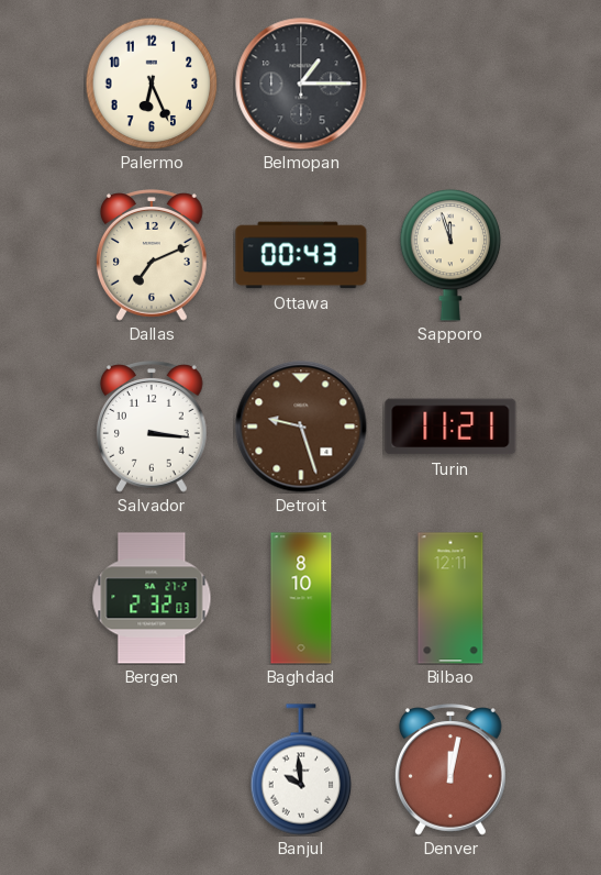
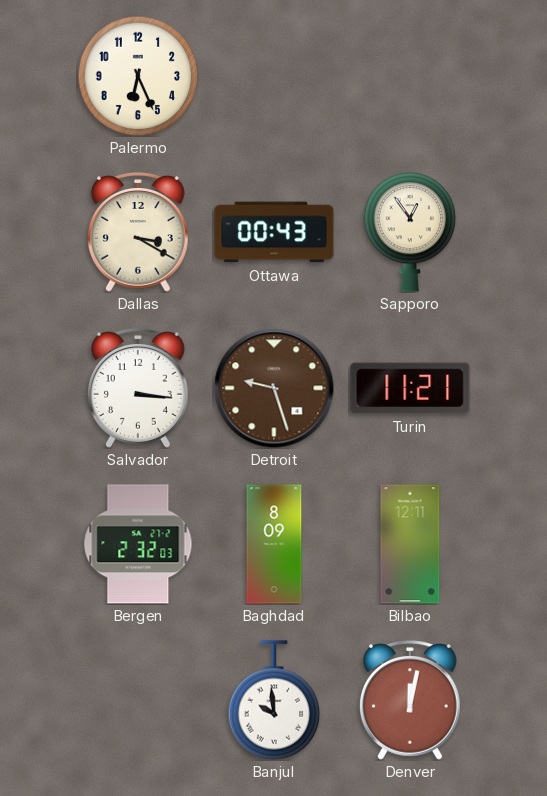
Belmopan: 1:15 -> none (301, 84)
Dallas: 7:11 -> 3:20 (139, 232)
Sapporo: 11:57 -> 12:54 (410, 232)
Baghdad: 8:10 -> 8:09 (274, 544)
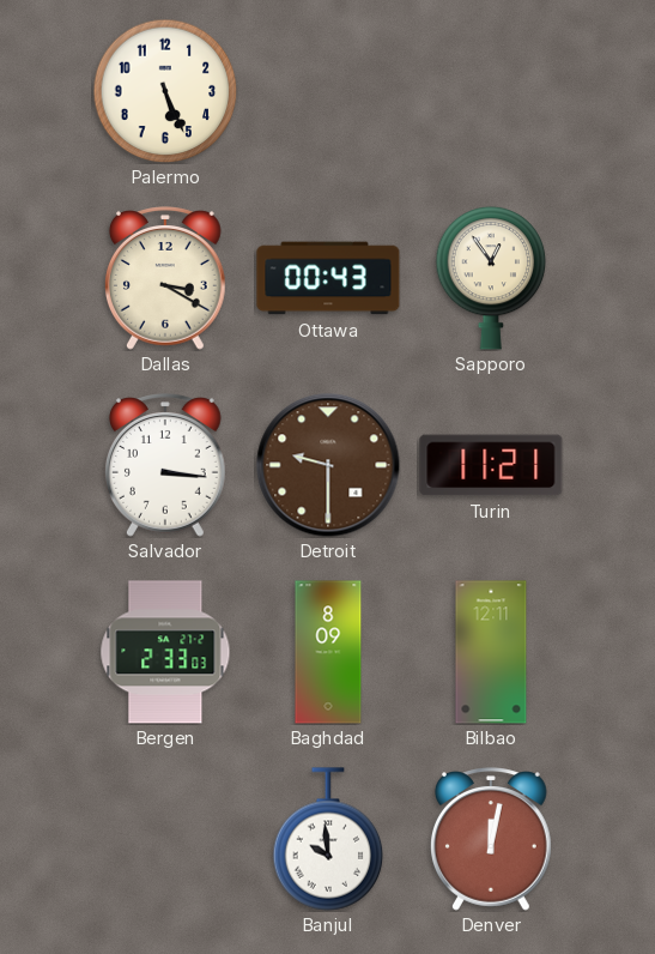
Palermo: 6:26 -> 5:26 (165, 91)
Detroit: 9:27 -> 9:30 (328, 465)
Bergen: 2:32 -> 2:33 (165, 652)
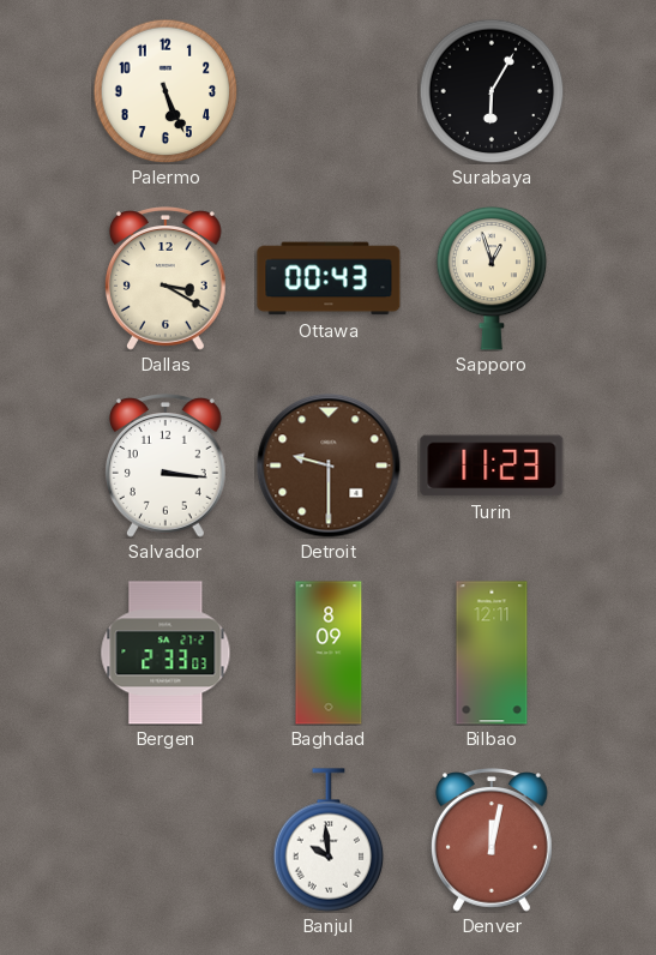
Surabaya: none -> 6:05 (492, 91)
Sapporo: 12:54 -> 12:57 (492, 278)
Turin: 11:21 -> 11:23 (492, 466)
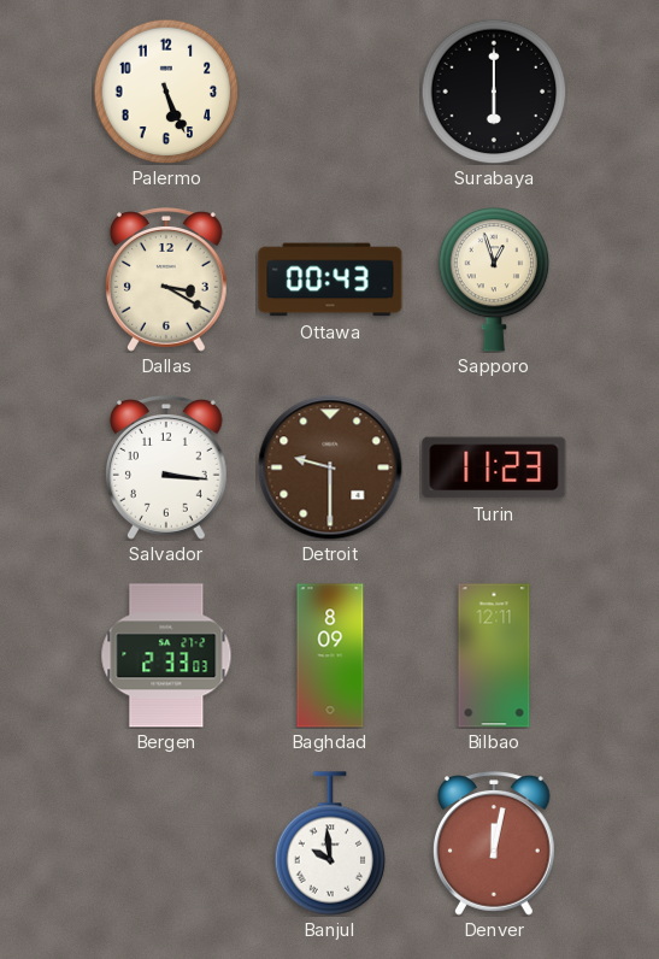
Surabaya: 6:05 -> 6:00 (494, 92)
